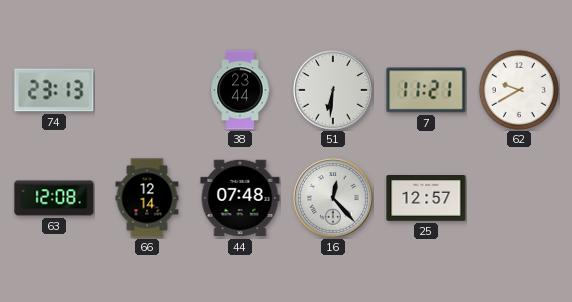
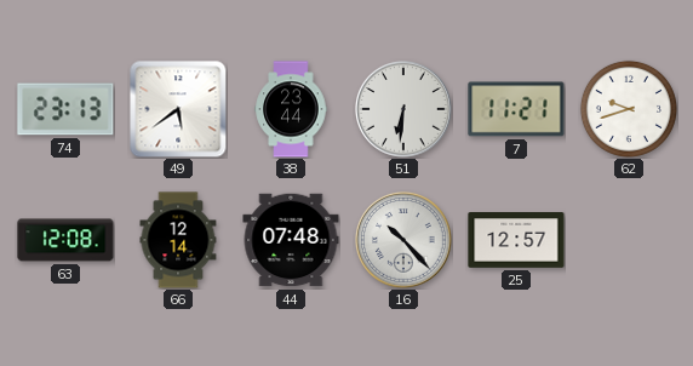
49: none -> 5:39 (178, 109)
62: 9:40 -> 9:42 (629, 109)
16: 12:23 -> 10:23 (405, 241)
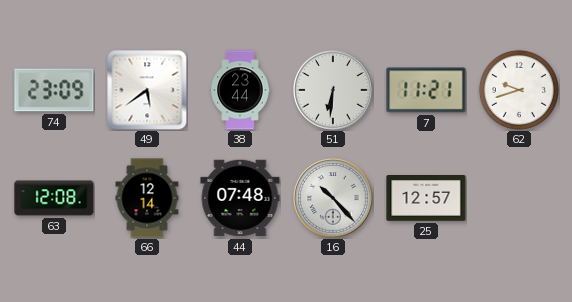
74: 23:13 -> 23:09 (54, 90)
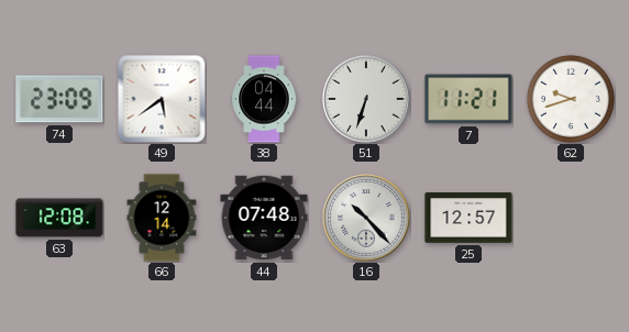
38: 23:44 -> 04:44 (264, 99)
51: 6:31 -> 6:33 (367, 100)
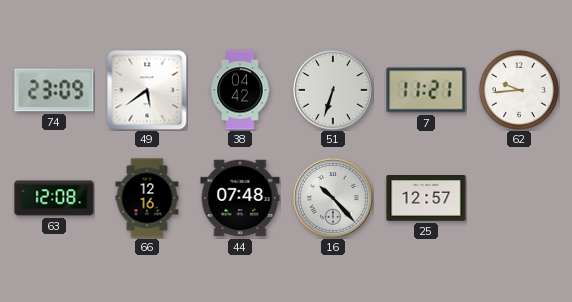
38: 04:44 -> 04:42 (240, 90)
62: 9:42 -> 9:44 (519, 90)
66: 12:14 -> 12:16 (147, 198)
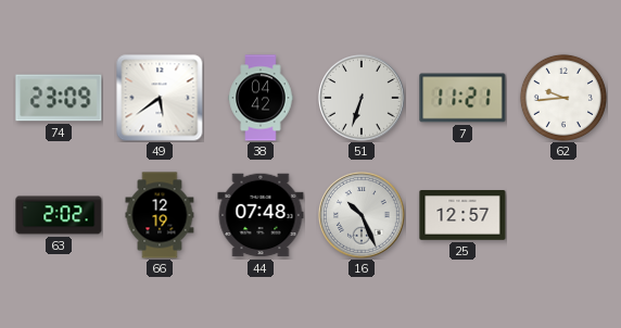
63: 12:08 -> 2:02 (59, 215)
66: 12:16 -> 12:19 (160, 215)
16: 10:23 -> 10:26 (363, 216)
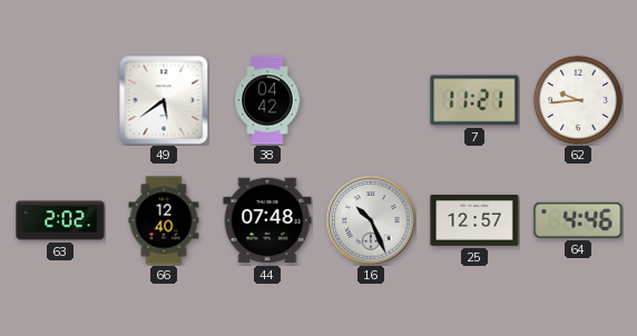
74: 23:09 -> none (59, 98)
51: 6:33 -> none (363, 99)
66: 12:19 -> 12:40 (164, 220)
64: none -> 4:46 (578, 220)
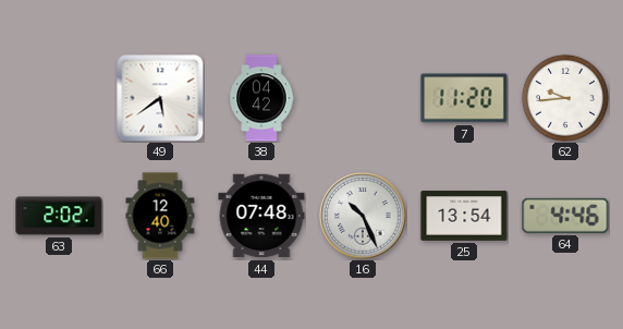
7: 11:21 -> 11:20 (464, 98)
25: 12:57 -> 13:54 (464, 217)
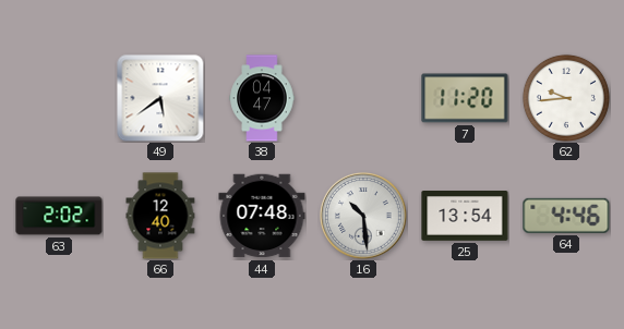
38: 04:42 -> 04:47 (262, 98)
16: 10:26 -> 10:29 (364, 217)
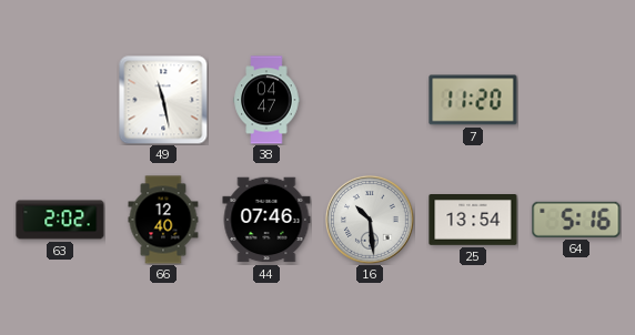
49: 5:39 -> 11:28 (163, 100)
62: 9:44 -> none (566, 98)
44: 07:48 -> 07:46 (266, 220)
64: 4:46 -> 5:16 (576, 220)
